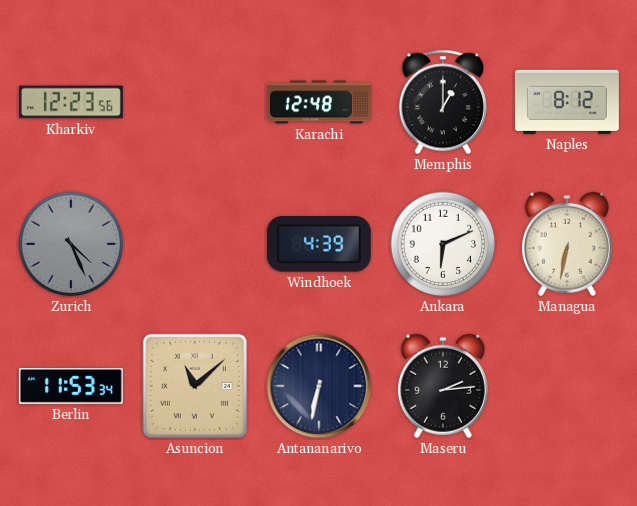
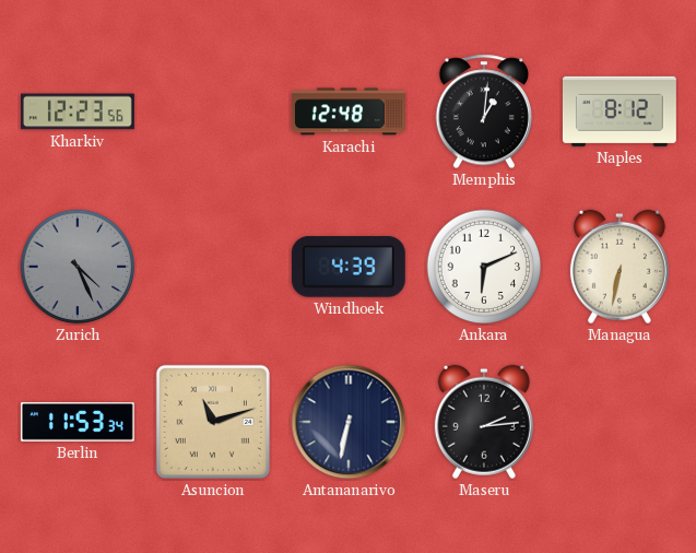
Memphis: 1:00 -> 1:01 (484, 111)
Asuncion: 11:08 -> 11:12 (213, 422)
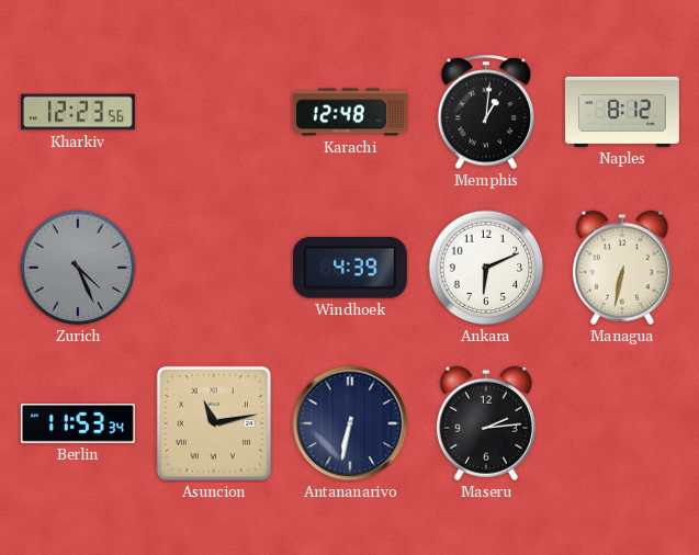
Asuncion: 11:12 -> 11:13 (214, 423)
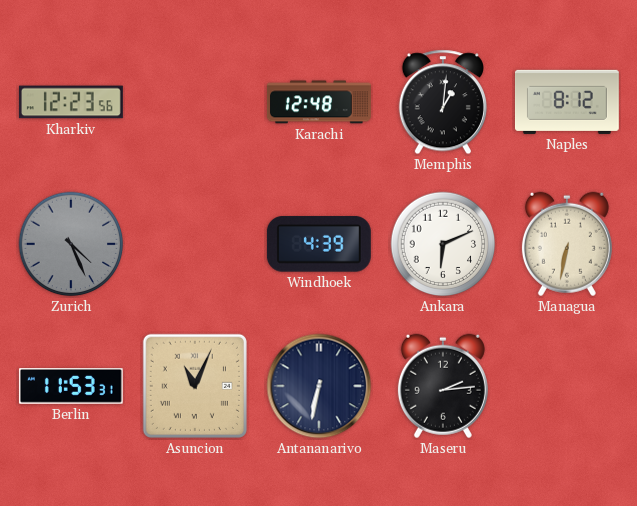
Berlin: 11:53:34 -> 11:53:31 (71, 387)
Asuncion: 11:13 -> 11:04 (195, 386)
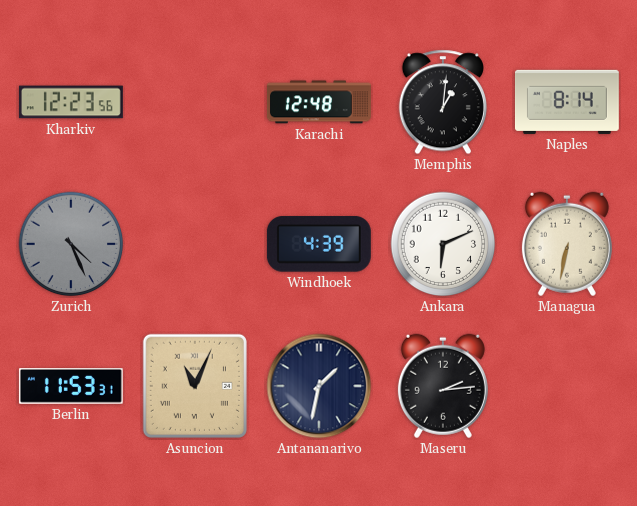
Naples: 8:12 -> 8:14 (567, 102)
Antananarivo: 6:32 -> 1:32 (319, 386)
